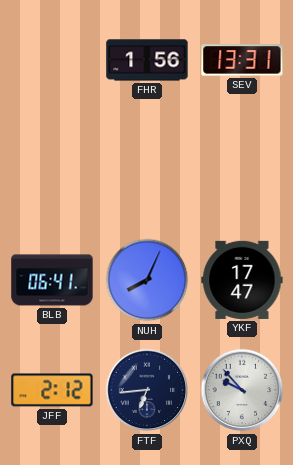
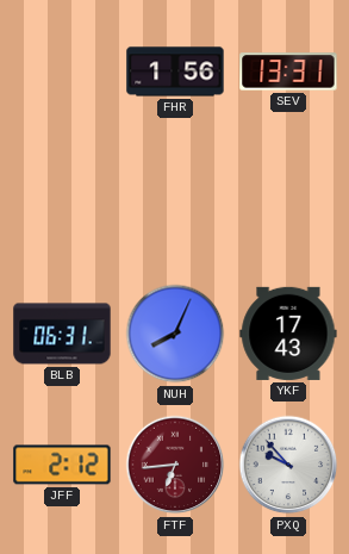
BLB: 06:41 -> 06:31 (62, 334)
YKF: 17:47 -> 17:43 (288, 334)
FTF dial: navy -> burgundy (175, 465)
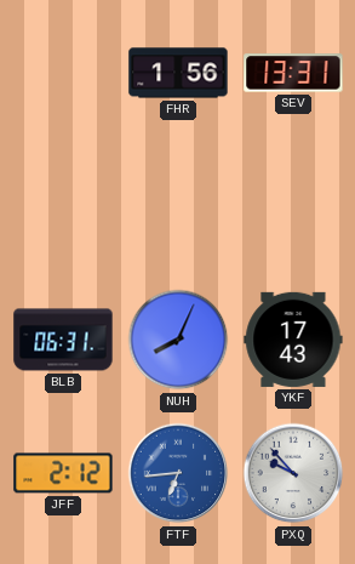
FTF dial: burgundy -> blue (178, 473)
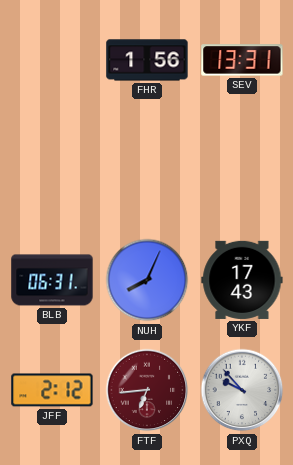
FTF dial: blue -> burgundy (147, 390)
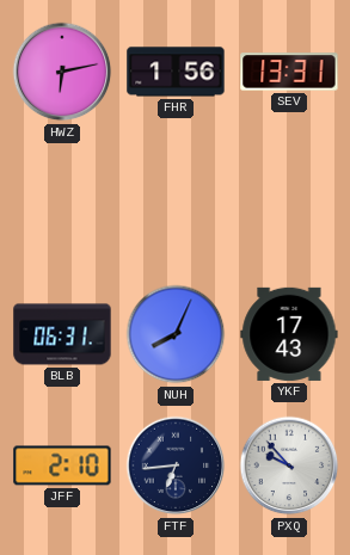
HWZ: none -> 6:13 (62, 72)
JFF: 2:12 -> 2:10 (62, 465)
FTF dial: burgundy -> navy (176, 465)
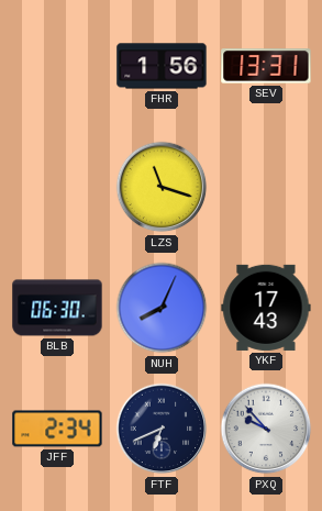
HWZ: 6:13 -> none (62, 72)
LZS: none -> 11:18 (162, 187)
BLB: 06:31 -> 06:30 (57, 308)
JFF: 2:10 -> 2:34 (57, 429)
FTF: 6:44 -> 6:41 (162, 429)
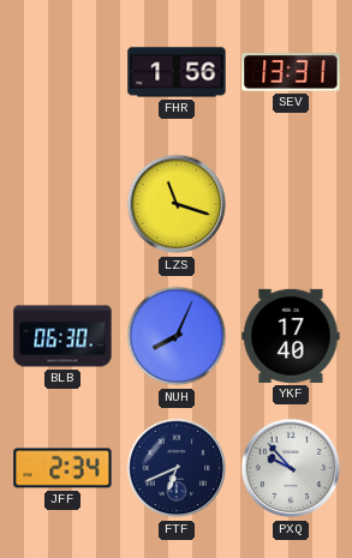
YKF: 17:43 -> 17:40 (291, 336)
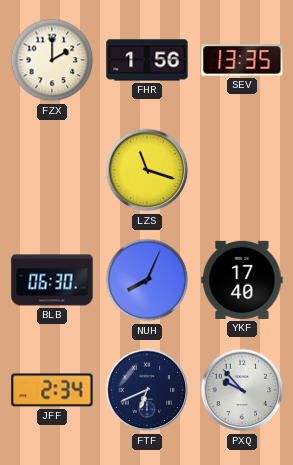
FZX: none -> 2:00 (52, 60)
SEV: 13:31 -> 13:35 (242, 60)
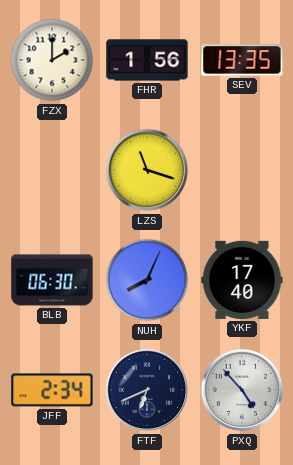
PXQ: 9:53 -> 4:53 (242, 390)
